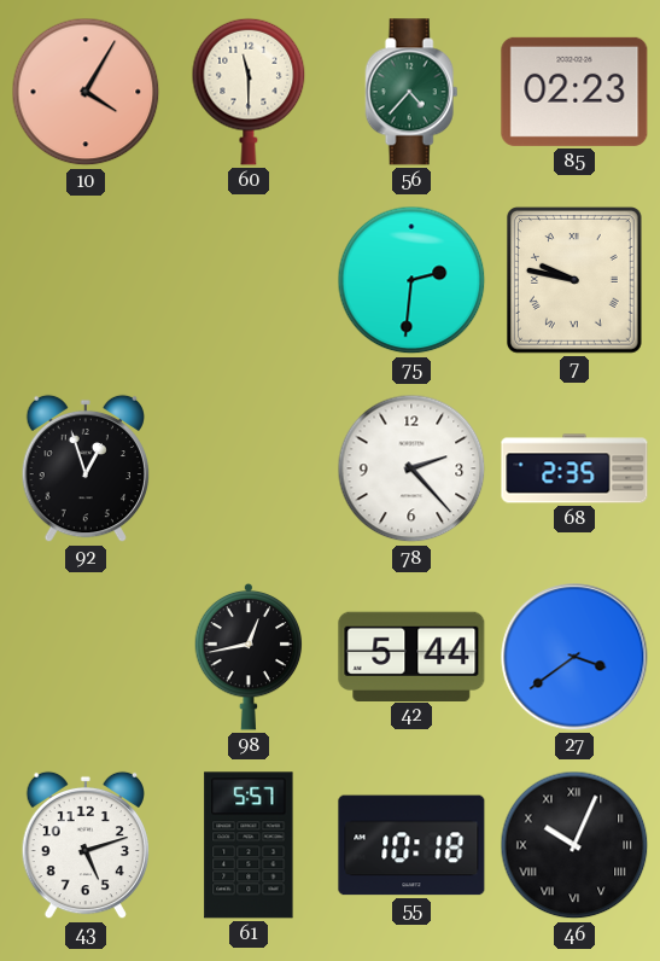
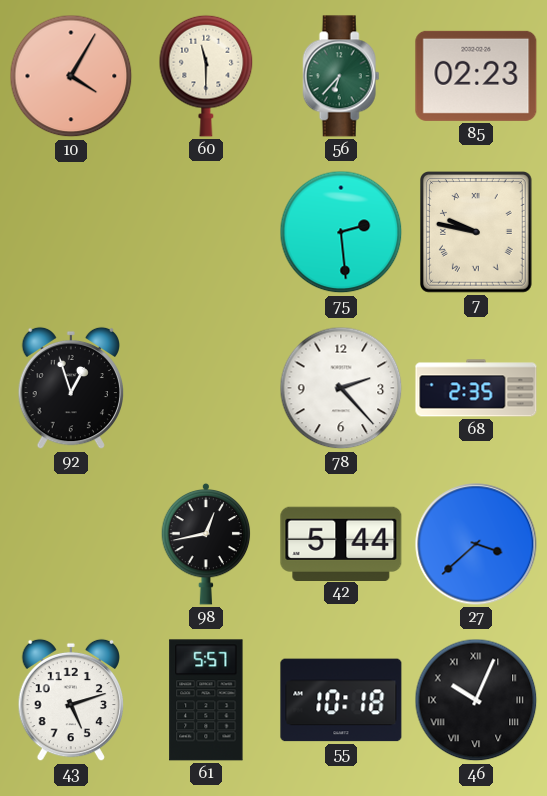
56: 4:37 -> 6:37 (341, 76)
75: 2:31 -> 2:29 (341, 232)
27: 3:39 -> 3:38 (476, 544)
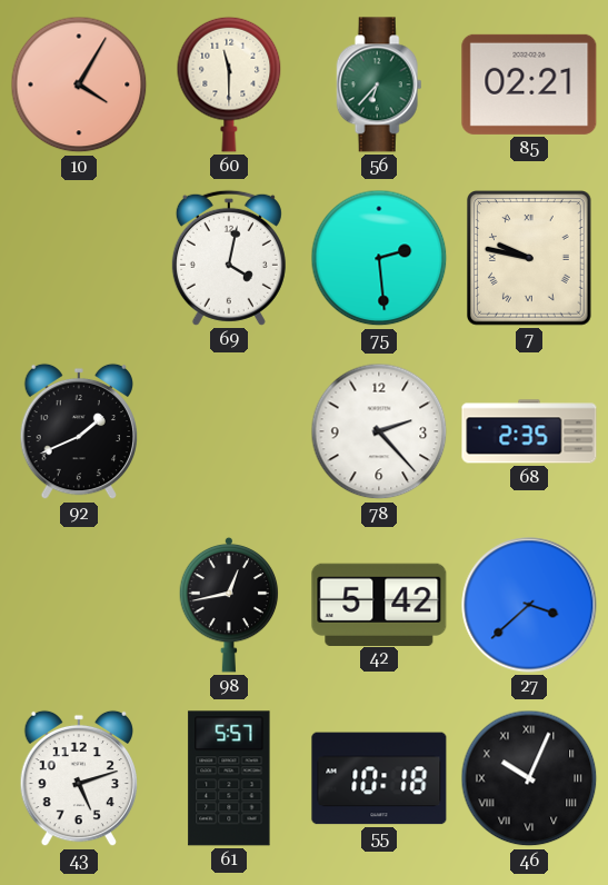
85: 02:23 -> 02:21 (529, 84)
69: none -> 4:02 (229, 258)
92: 12:57 -> 1:41 (78, 431)
42: 5:44 -> 5:42 (379, 604)
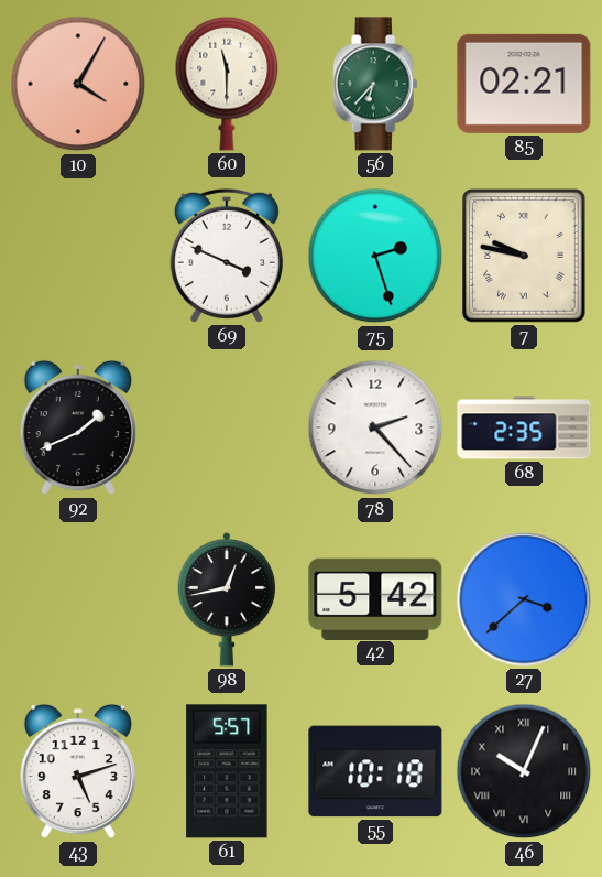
69: 4:02 -> 3:49 (227, 256)
75: 2:29 -> 2:27 (375, 256)
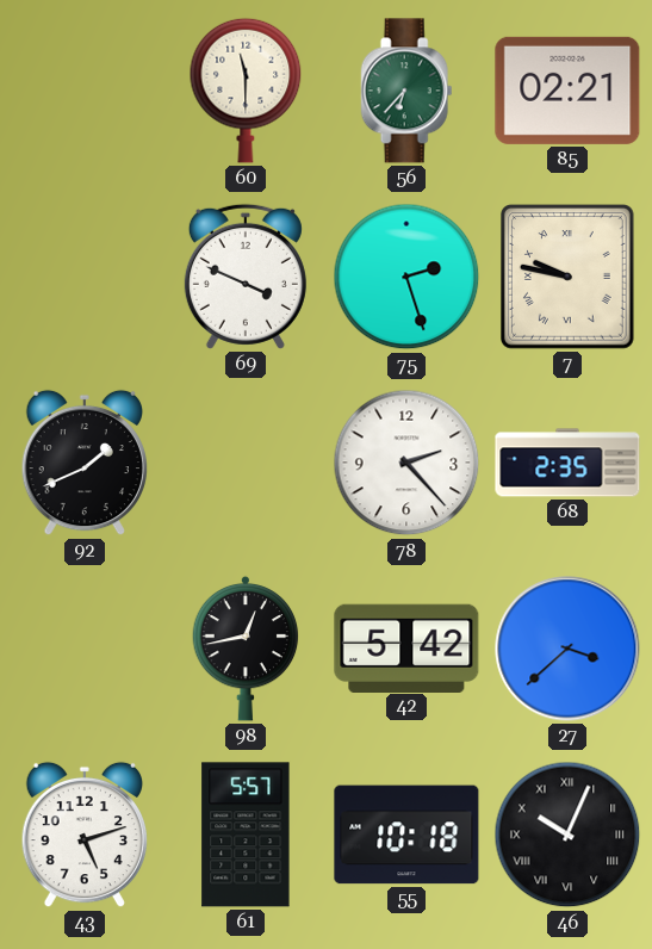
10: 4:05 -> none (78, 84)
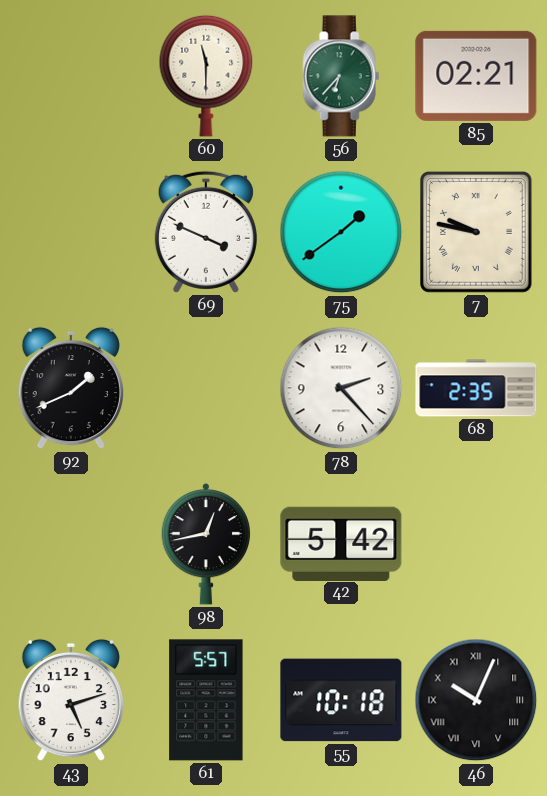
75: 2:27 -> 1:39 (341, 232)
27: 3:38 -> none (567, 649)
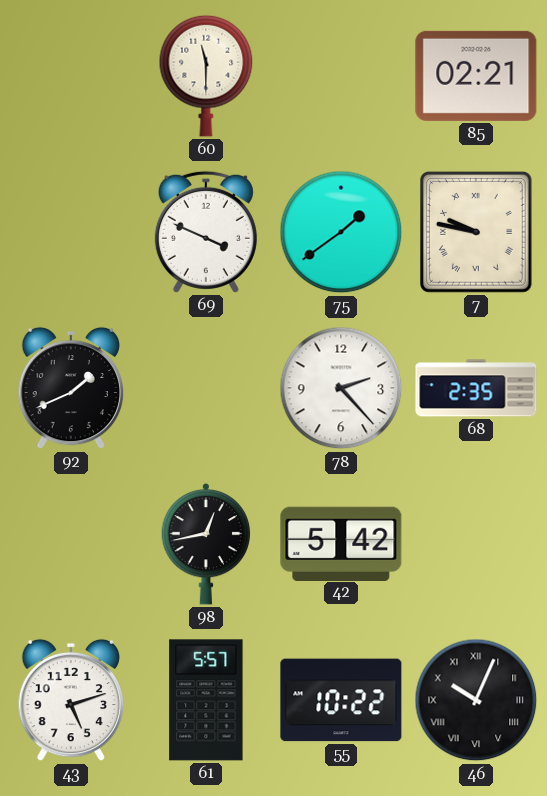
56: 6:37 -> none (341, 76)
55: 10:18 -> 10:22 (341, 700)
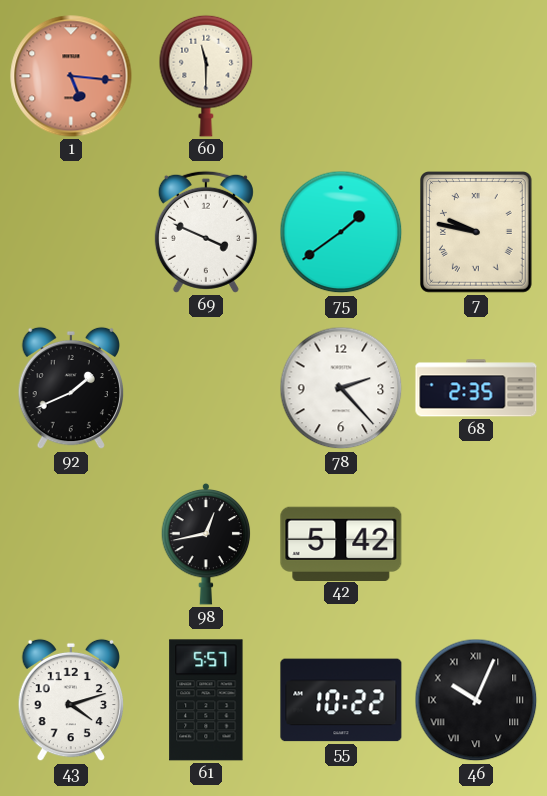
1: none -> 5:16 (71, 76)
85: 02:21 -> none (476, 76)
43: 5:12 -> 4:12 (70, 700)
